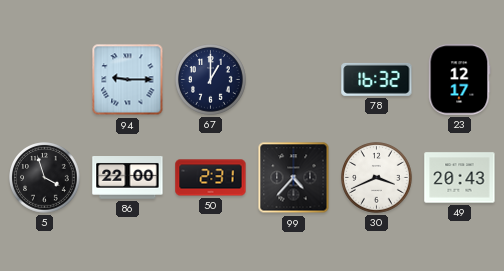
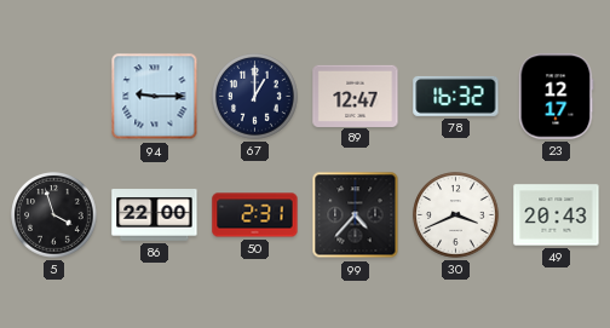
89: none -> 12:47 (356, 96)
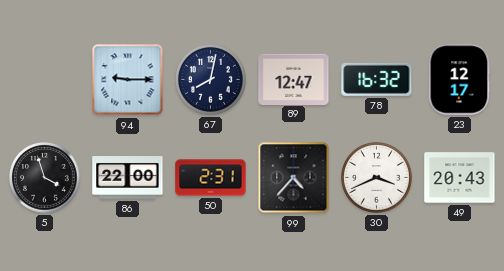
67: 1:00 -> 8:02 (211, 80)
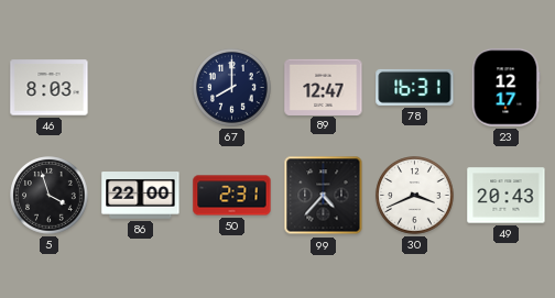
46: none -> 8:03 (50, 88)
94: 9:15 -> none (128, 80)
67: 8:02 -> 8:00 (232, 88)
78: 16:32 -> 16:31 (415, 87)
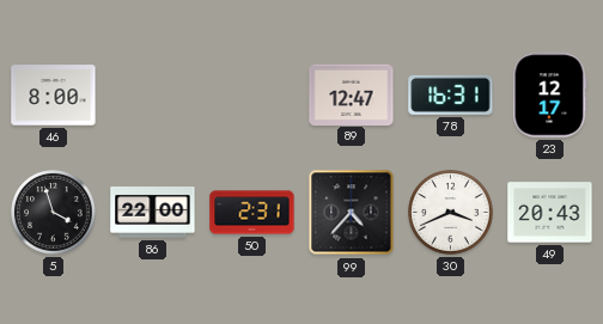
46: 8:03 -> 8:00 (54, 96)
67: 8:00 -> none (232, 88)
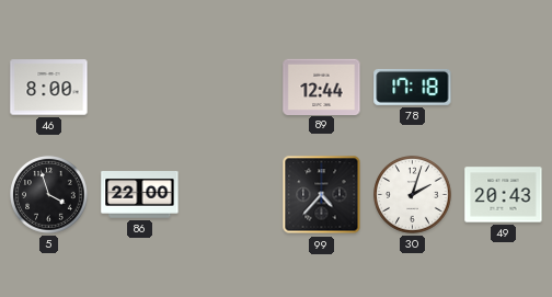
89: 12:47 -> 12:44 (322, 87)
78: 16:31 -> 17:18 (413, 87)
23: 12:17 -> none (550, 96)
50: 2:31 -> none (252, 213)
30: 3:41 -> 2:03 (413, 195)
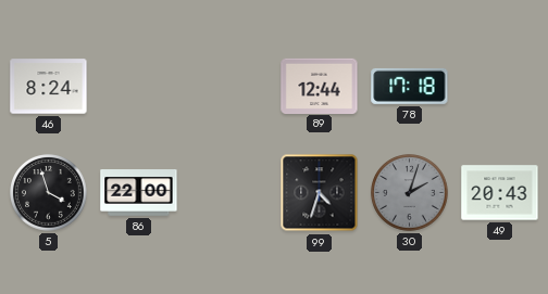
46: 8:00 -> 8:24 (49, 87)
99: 4:37 -> 4:33 (320, 193)
30 dial: white -> grey (410, 193)
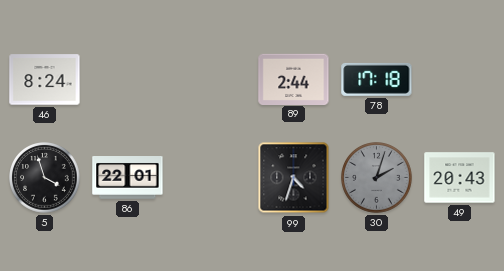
89: 12:44 -> 2:44 (294, 79)
86: 22:00 -> 22:01 (128, 178)
